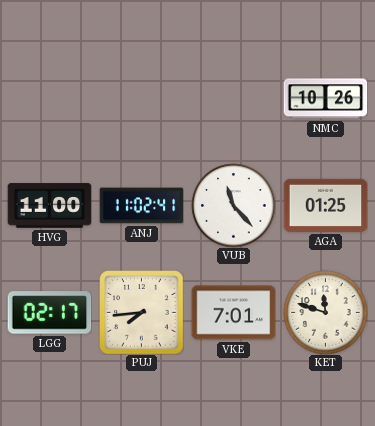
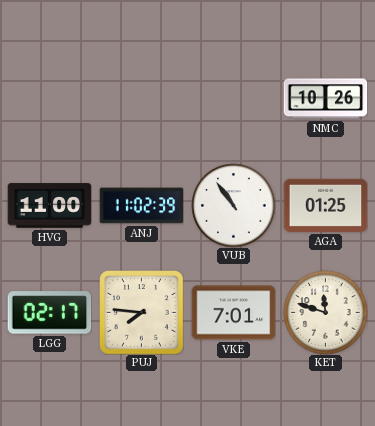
ANJ: 11:02:41 -> 11:02:39 (141, 206)
VUB: 11:23 -> 10:54 (233, 205)
PUJ: 7:44 -> 7:46 (141, 312)
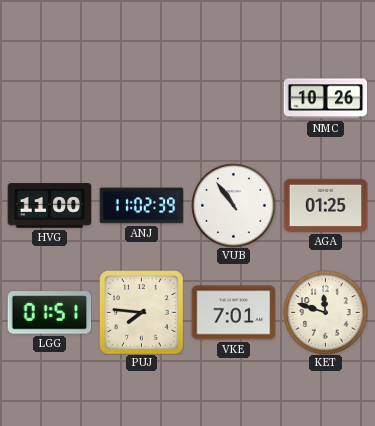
LGG: 02:17 -> 01:51 (49, 313)
